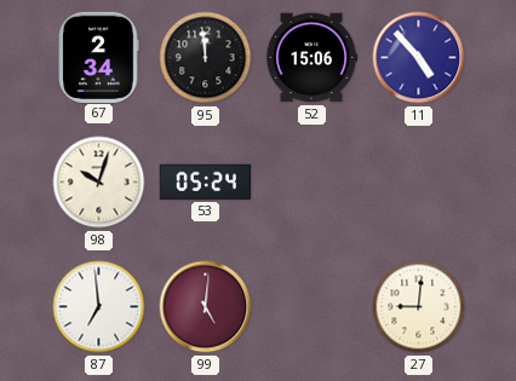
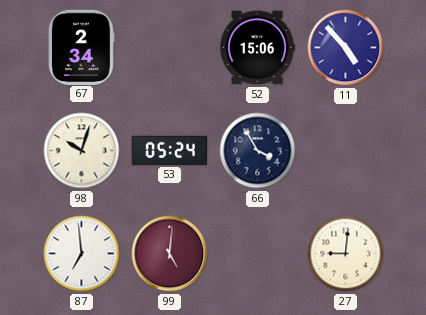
95: 11:59 -> none (206, 58)
66: none -> 3:55 (258, 151)
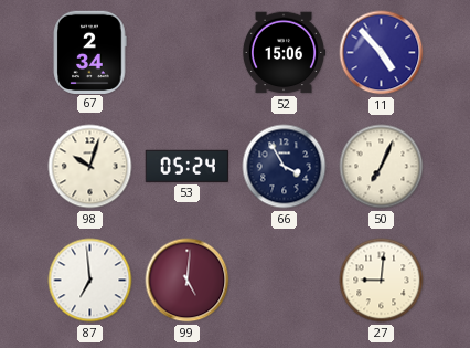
50: none -> 7:04 (382, 167)
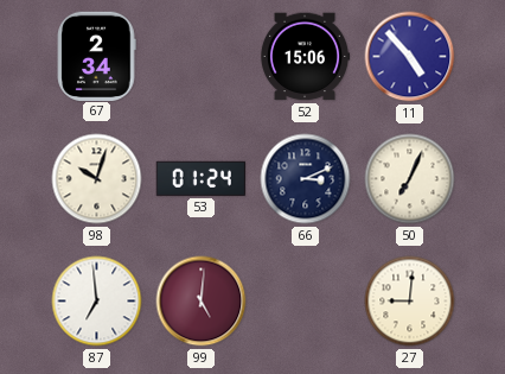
53: 05:24 -> 01:24 (200, 178)
66: 3:55 -> 3:11 (306, 179)
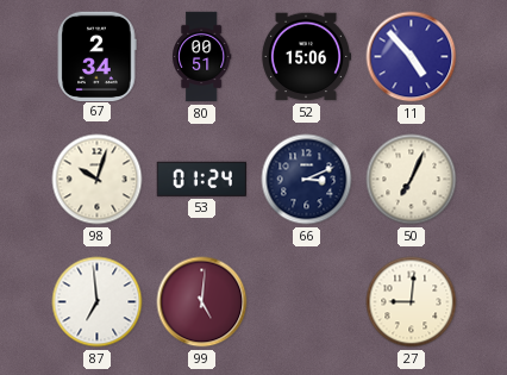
80: none -> 00:51 (202, 57)
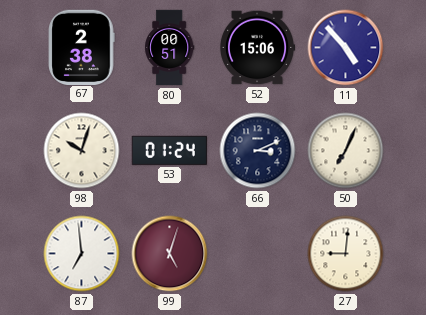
67: 2:34 -> 2:38 (81, 47)
99: 5:01 -> 5:03 (170, 254)
